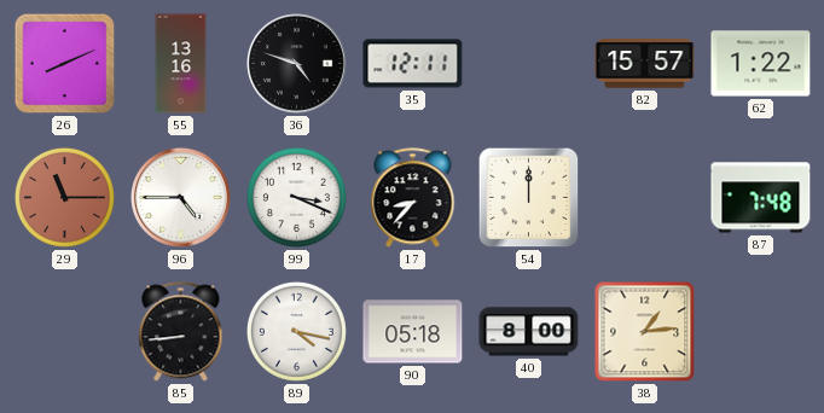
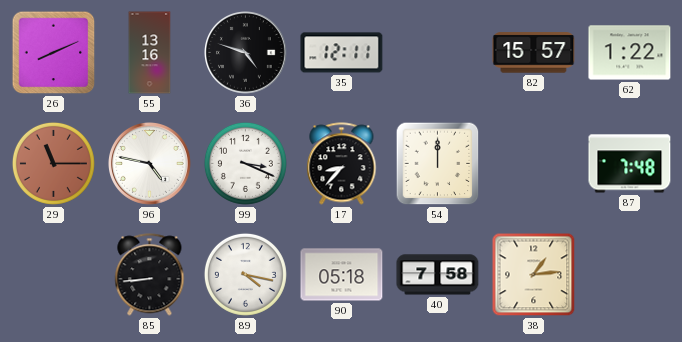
96: 4:45 -> 4:47 (150, 164)
40: 8:00 -> 7:58 (438, 275)
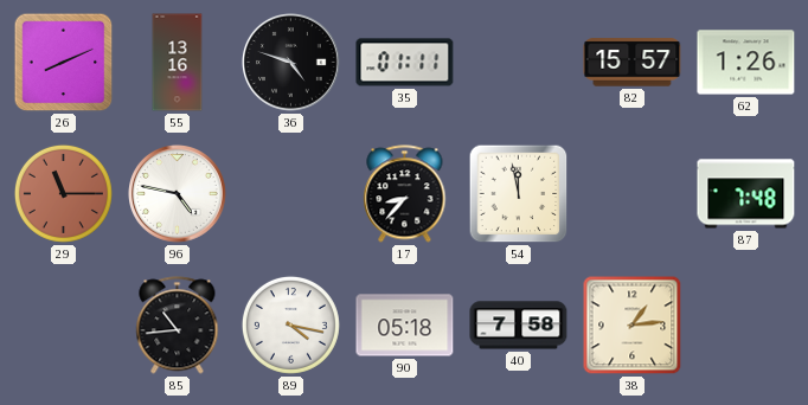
35: 12:11 -> 01:11 (405, 63)
62: 1:22 -> 1:26 (746, 63)
99: 3:19 -> none (245, 163)
54: 12:00 -> 11:58 (519, 194)
85: 8:44 -> 10:44 (178, 326)
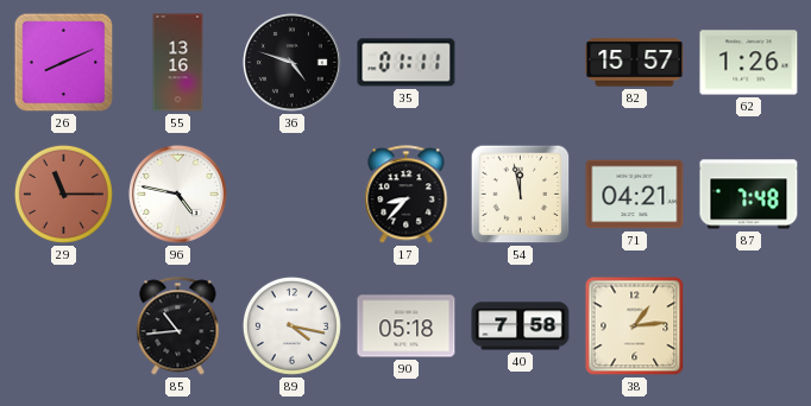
71: none -> 04:21 (635, 195)
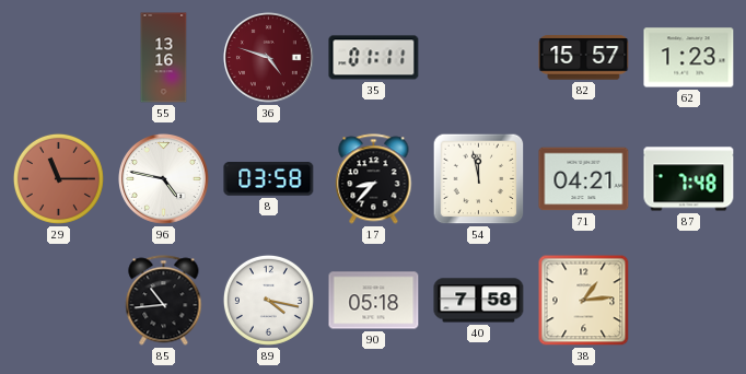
26: 8:11 -> none (64, 63)
36 dial: black -> burgundy (269, 58)
62: 1:26 -> 1:23 (689, 58)
8: none -> 03:58 (269, 179)
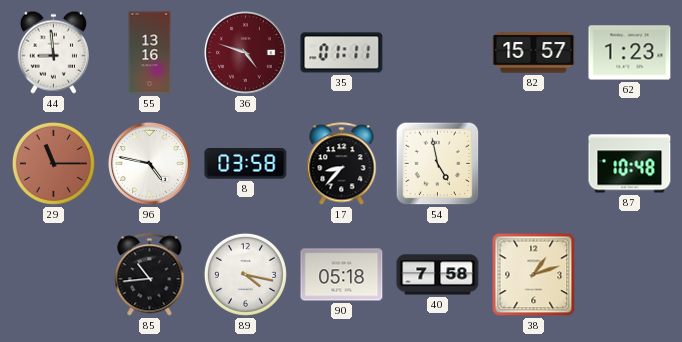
44: none -> 8:59 (53, 52)
54: 11:58 -> 4:58 (438, 164)
71: 04:21 -> none (584, 179)
87: 7:48 -> 10:48 (630, 164)
38: 1:14 -> 1:12 (534, 275)
